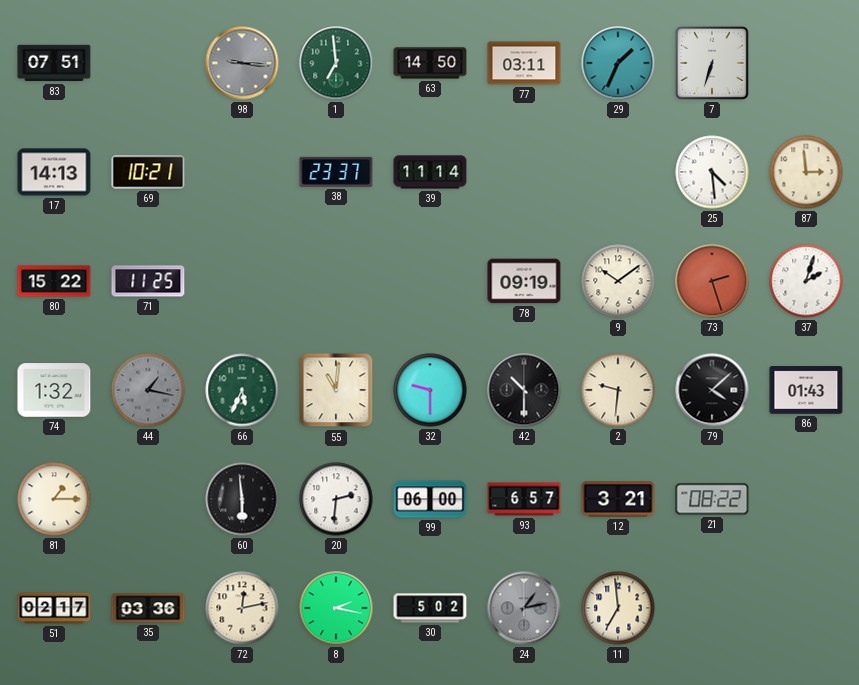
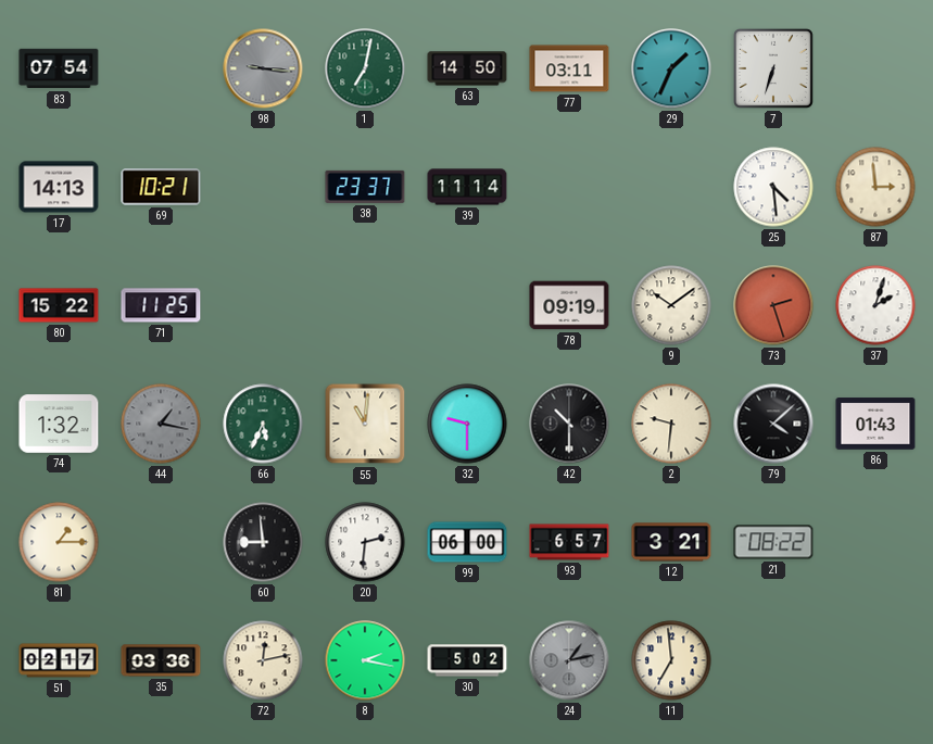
83: 07:51 -> 07:54 (59, 68)
1: 6:59 -> 7:02 (365, 68)
60: 5:59 -> 8:59 (263, 542)
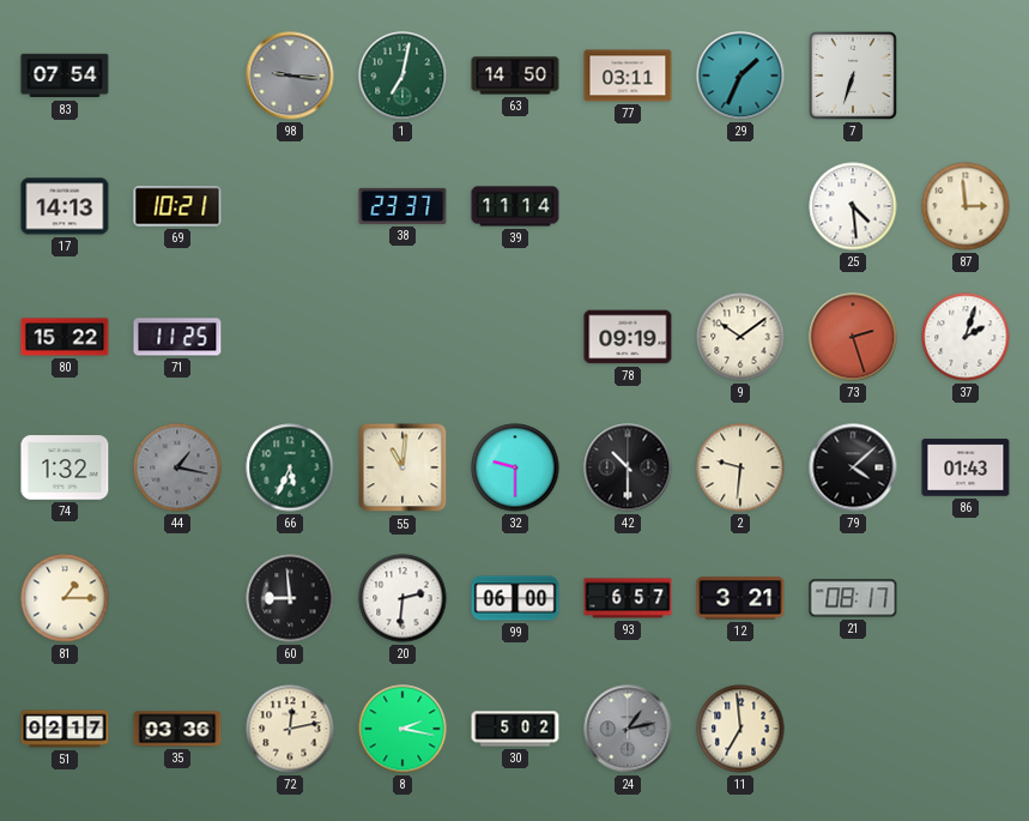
21: 08:22 -> 08:17 (853, 598)
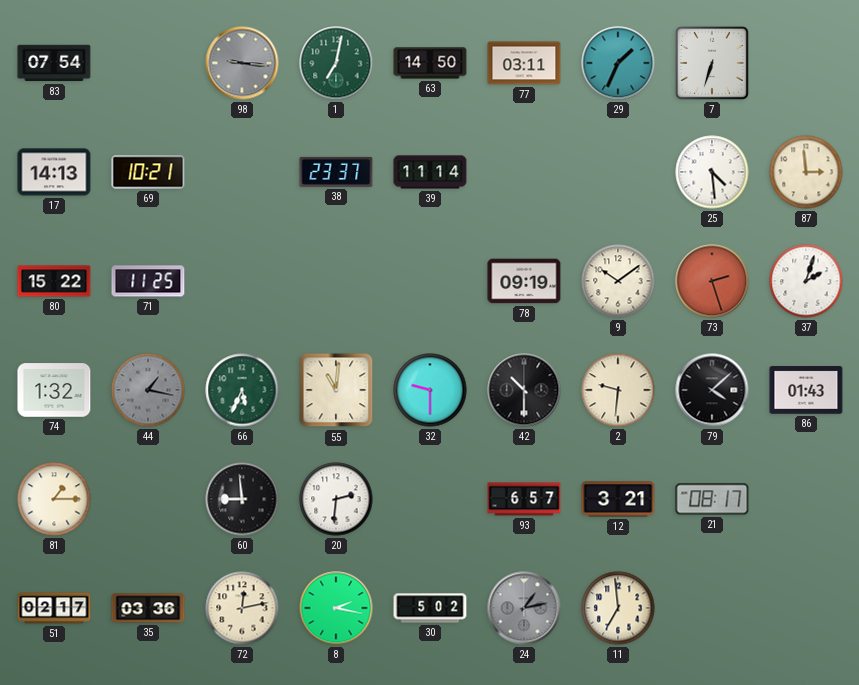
99: 06:00 -> none (515, 598)
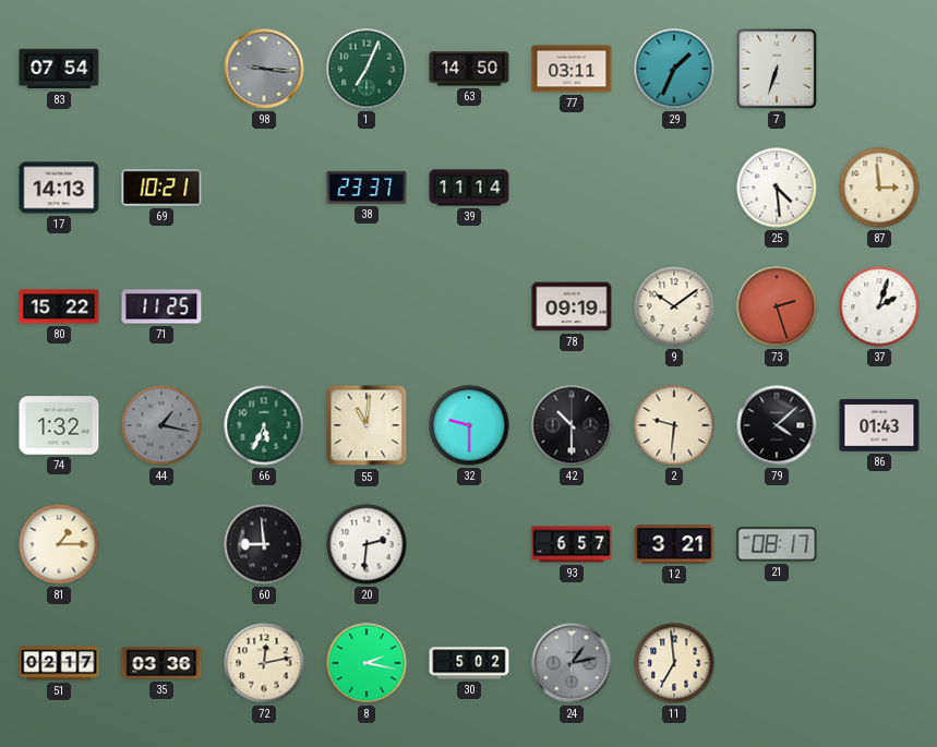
1: 7:02 -> 7:04 (367, 69)
